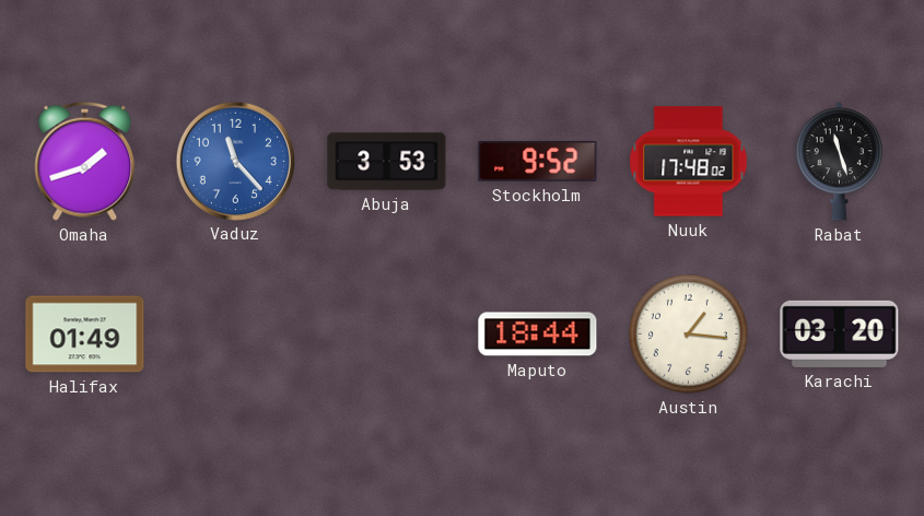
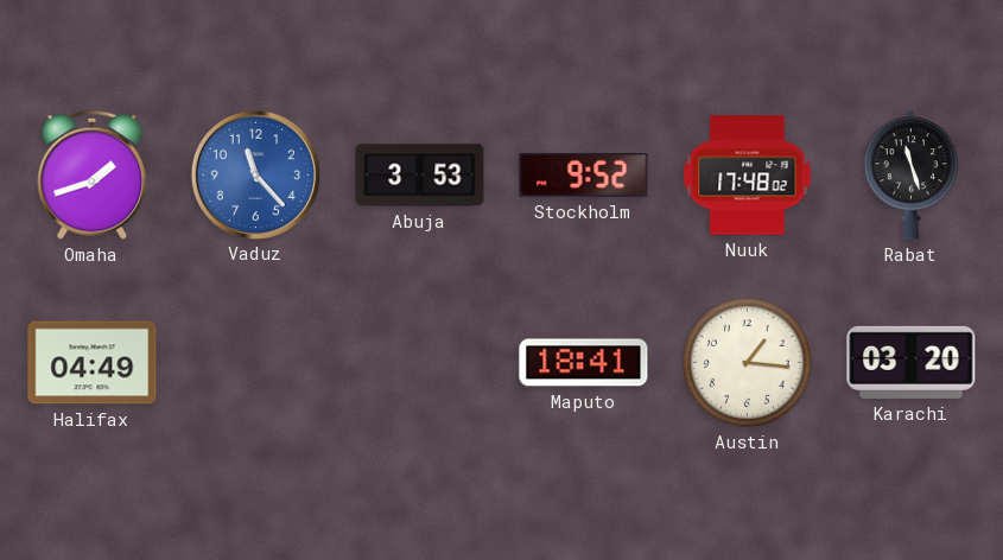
Halifax: 01:49 -> 04:49 (93, 363)
Maputo: 18:44 -> 18:41 (584, 363)
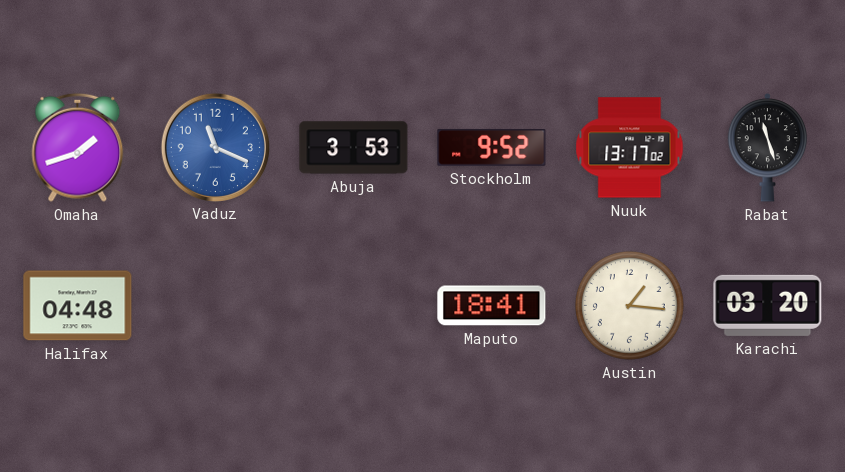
Vaduz: 11:23 -> 11:19 (215, 147)
Nuuk: 17:48 -> 13:17 (630, 148)
Halifax: 04:49 -> 04:48 (78, 306)
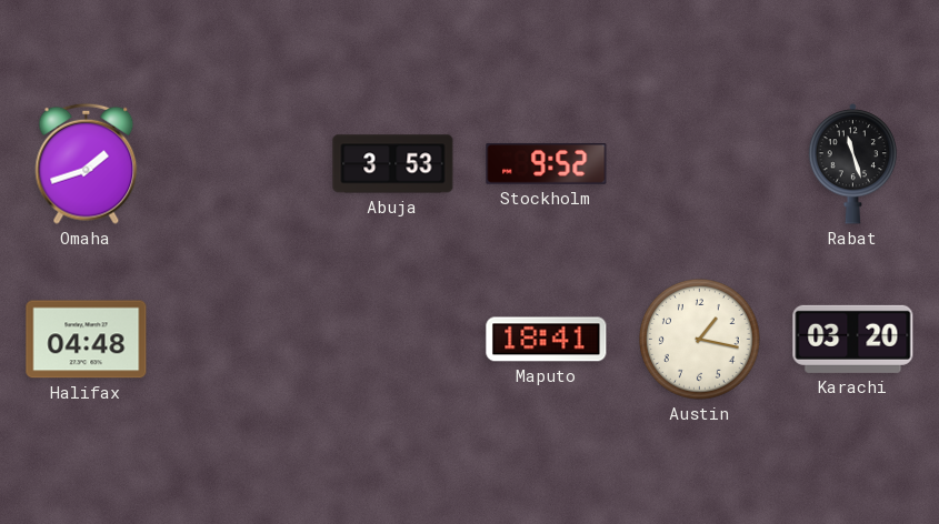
Vaduz: 11:19 -> none (215, 147)
Nuuk: 13:17 -> none (630, 148)
Austin: 1:16 -> 1:17 (700, 340)
